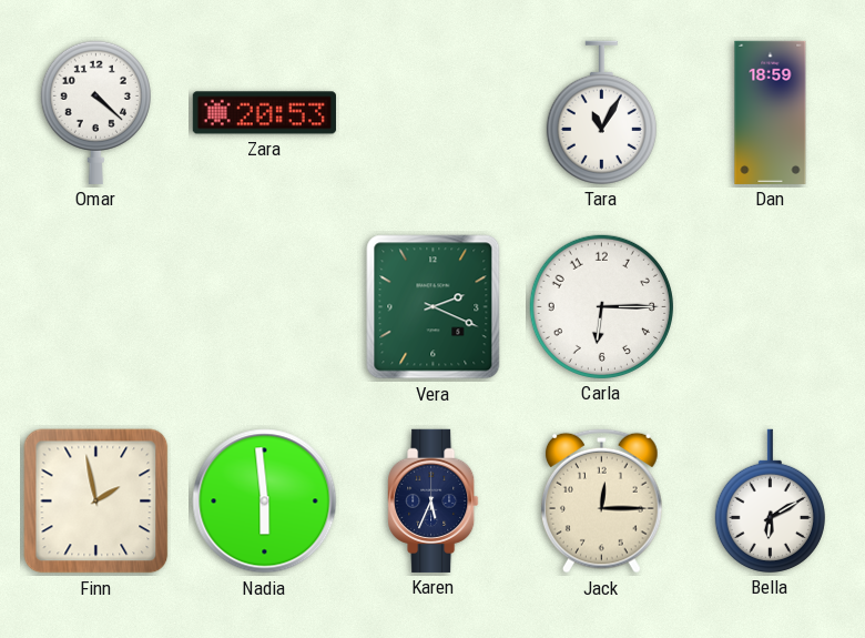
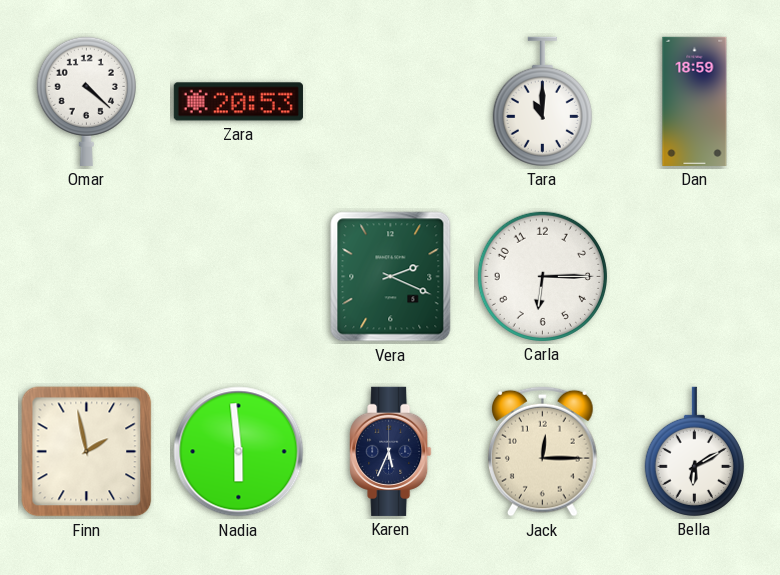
Tara: 11:05 -> 11:00 (542, 101)
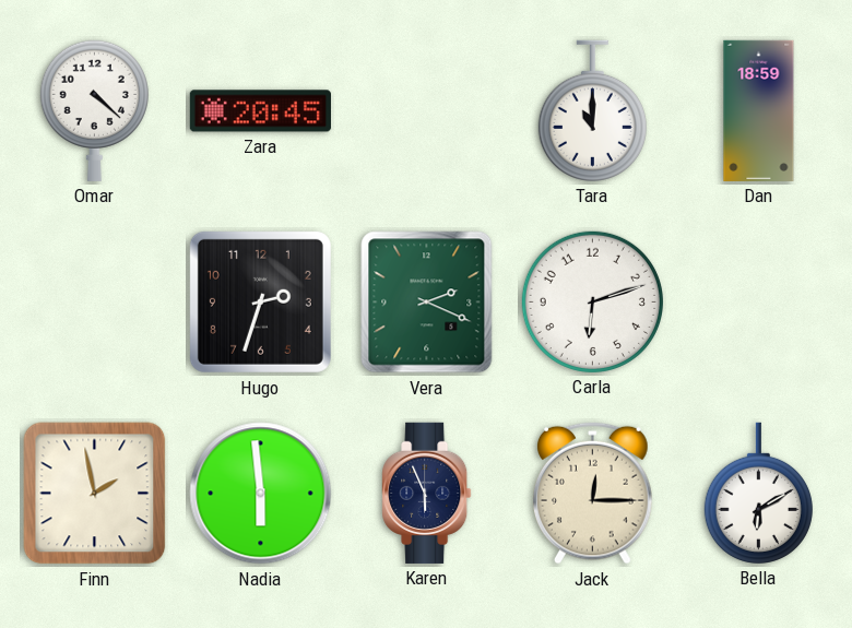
Zara: 20:53 -> 20:45 (260, 111)
Hugo: none -> 2:33 (260, 301)
Carla: 6:15 -> 6:12 (592, 301)
Karen: 5:34 -> 5:56 (427, 493)
